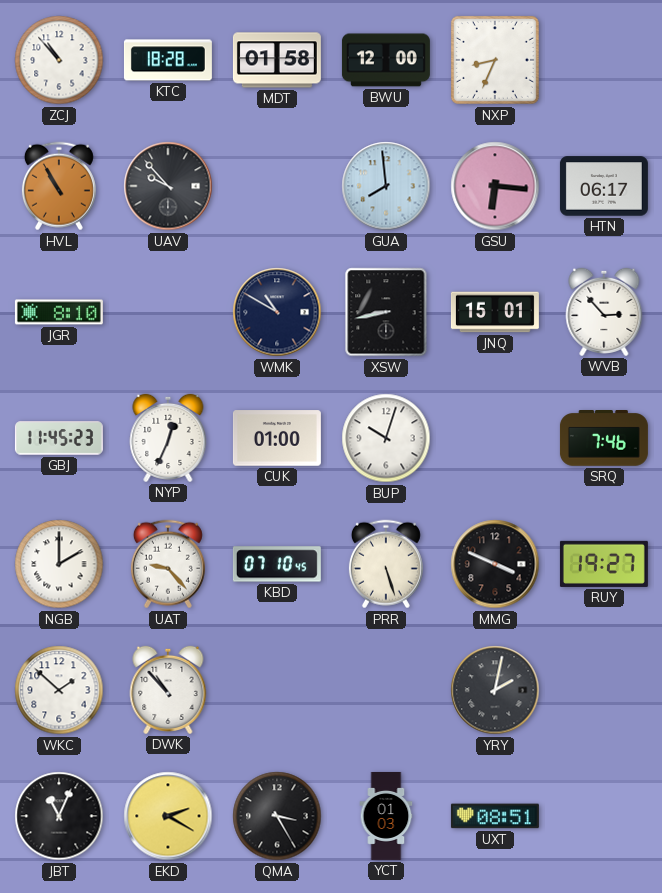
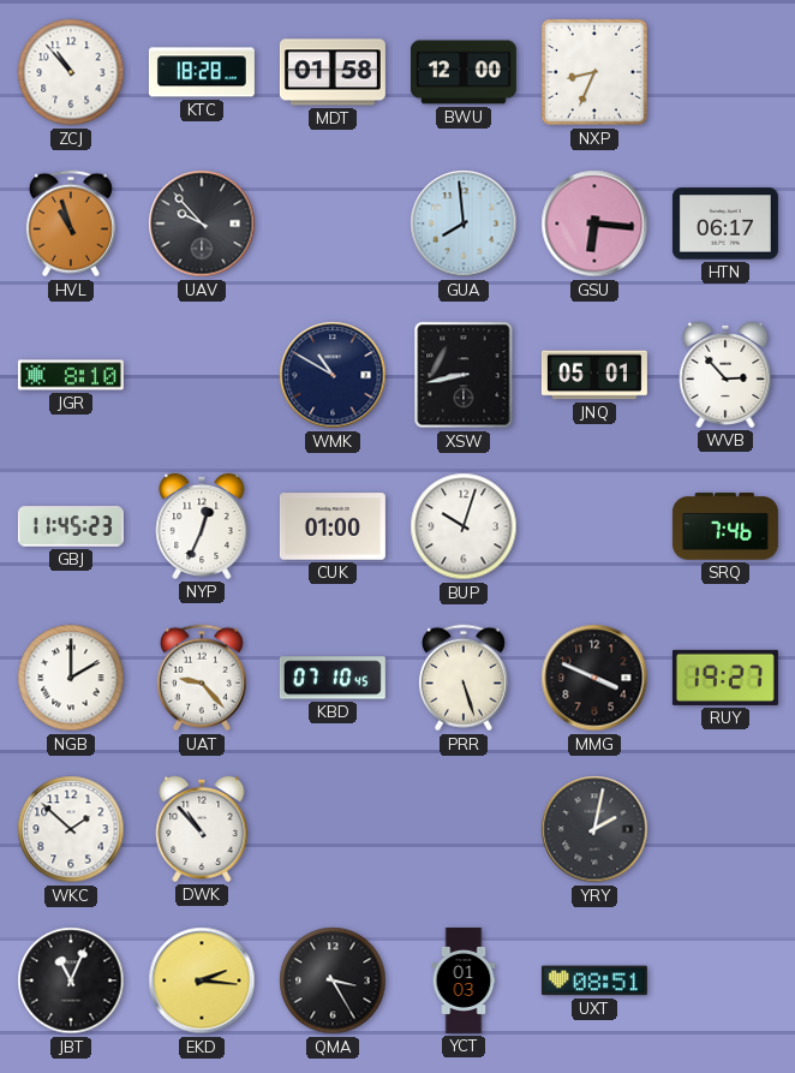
HVL: 10:55 -> 10:57 (71, 223)
JNQ: 15:01 -> 05:01 (594, 375)
EKD: 2:20 -> 2:16 (202, 980)
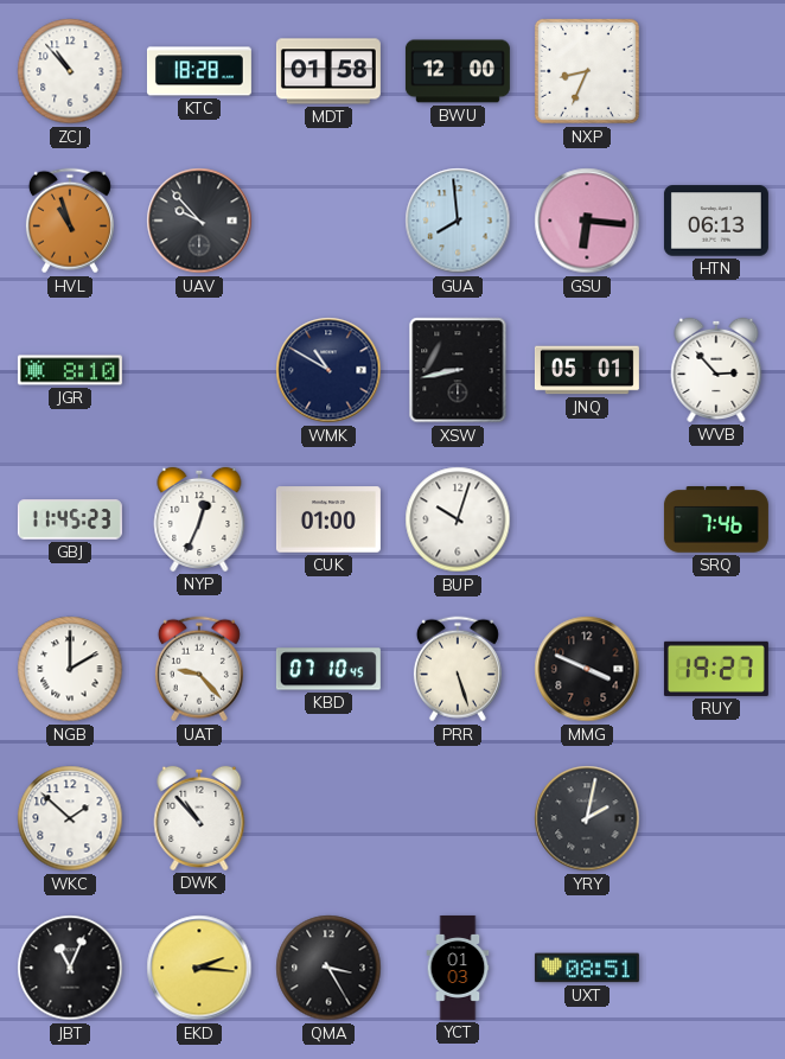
HTN: 06:17 -> 06:13 (716, 221)
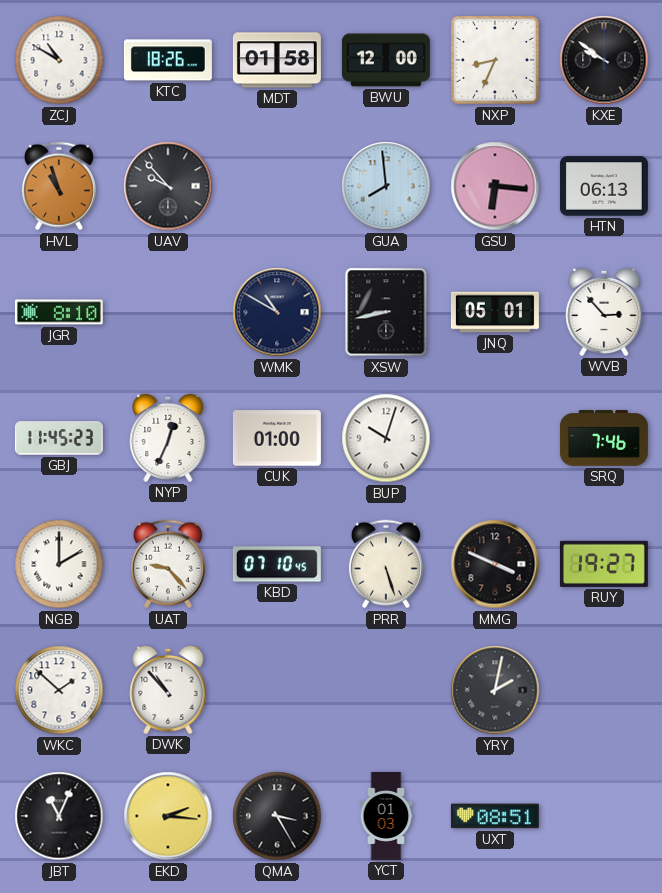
ZCJ: 10:53 -> 10:50 (59, 60)
KTC: 18:28 -> 18:26 (168, 60)
KXE: none -> 9:51 (604, 60)
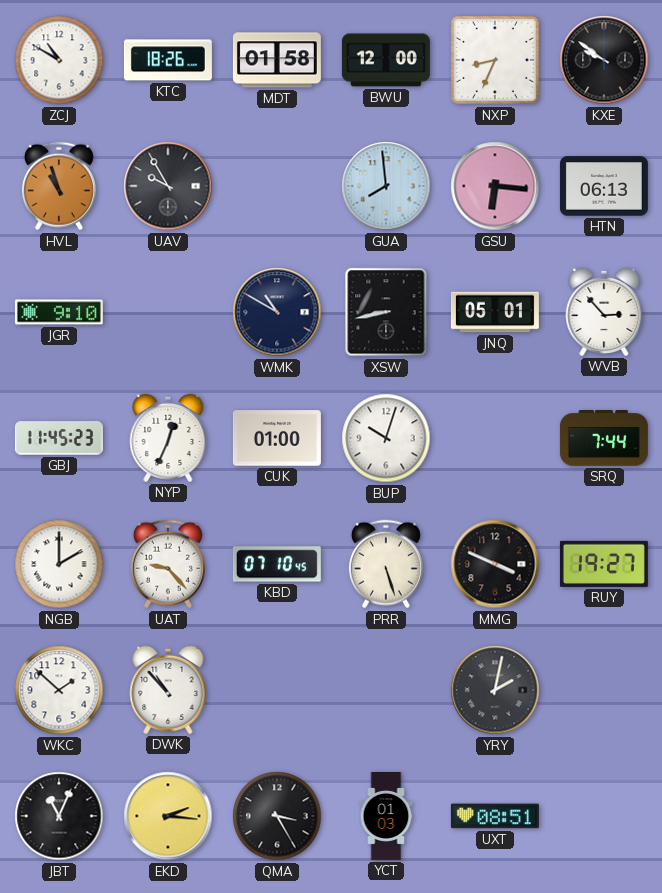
UAV: 9:53 -> 9:55 (168, 186)
JGR: 8:10 -> 9:10 (59, 312)
SRQ: 7:46 -> 7:44 (604, 439)
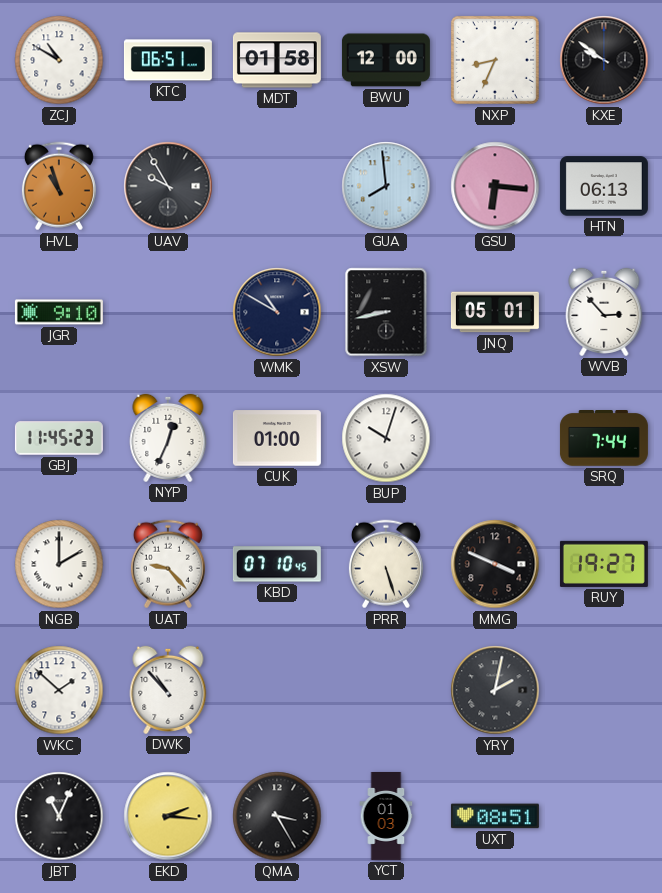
KTC: 18:26 -> 06:51 (168, 60)
